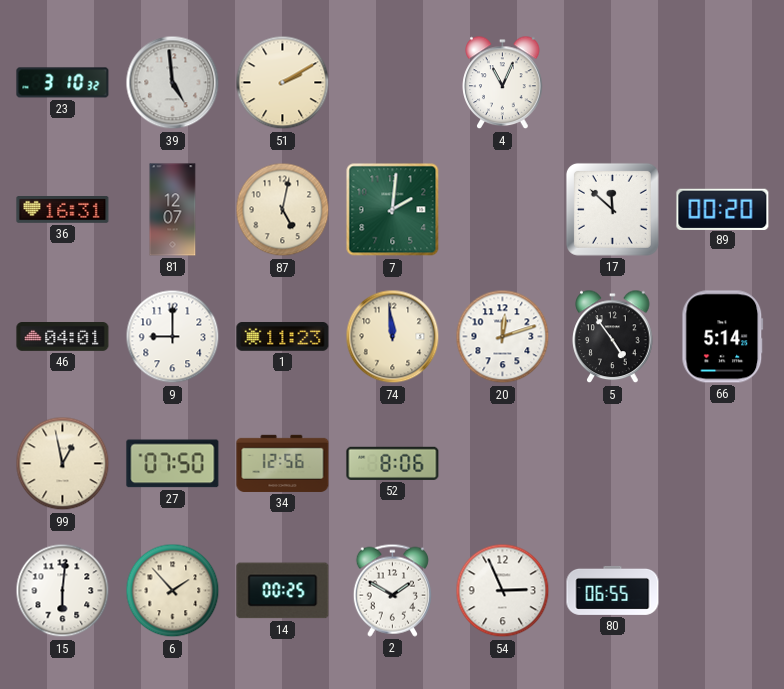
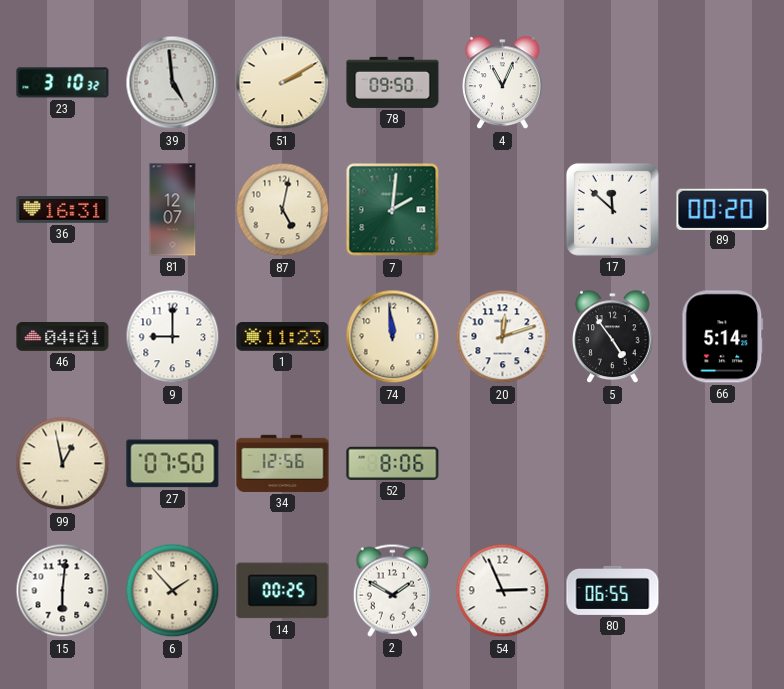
78: none -> 09:50 (393, 82)
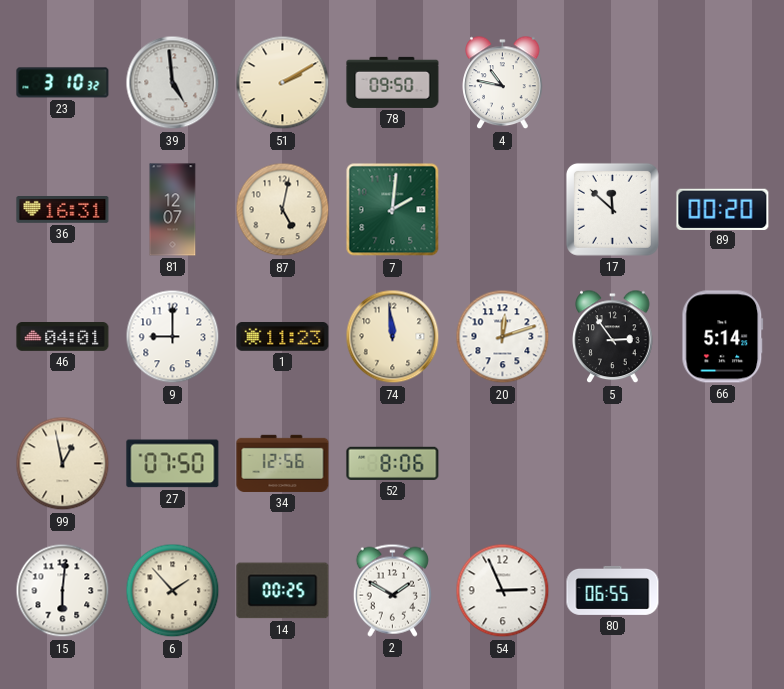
4: 11:04 -> 10:47 (503, 83)
5: 4:54 -> 2:54 (613, 337)
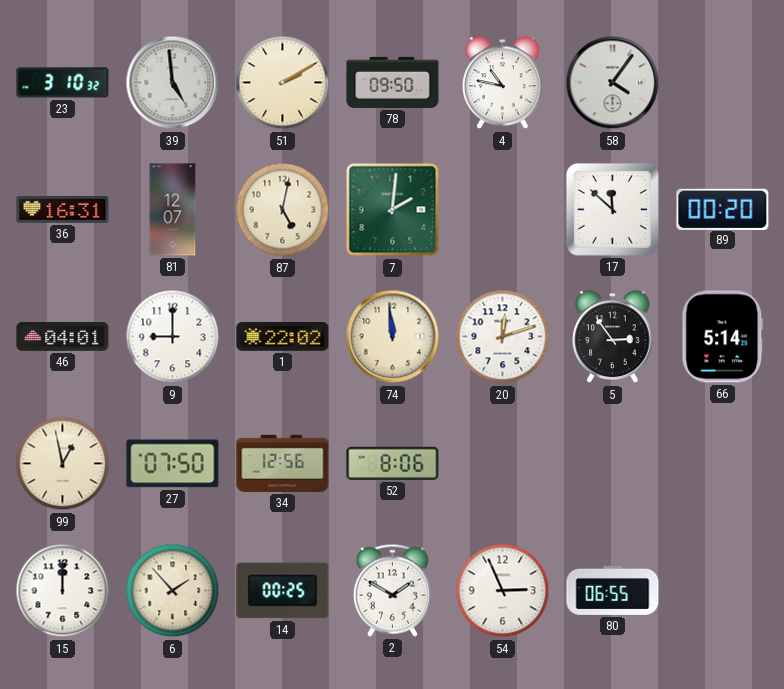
58: none -> 4:06 (613, 83)
1: 11:23 -> 22:02 (283, 337)
15: 6:01 -> 12:00 (63, 591)
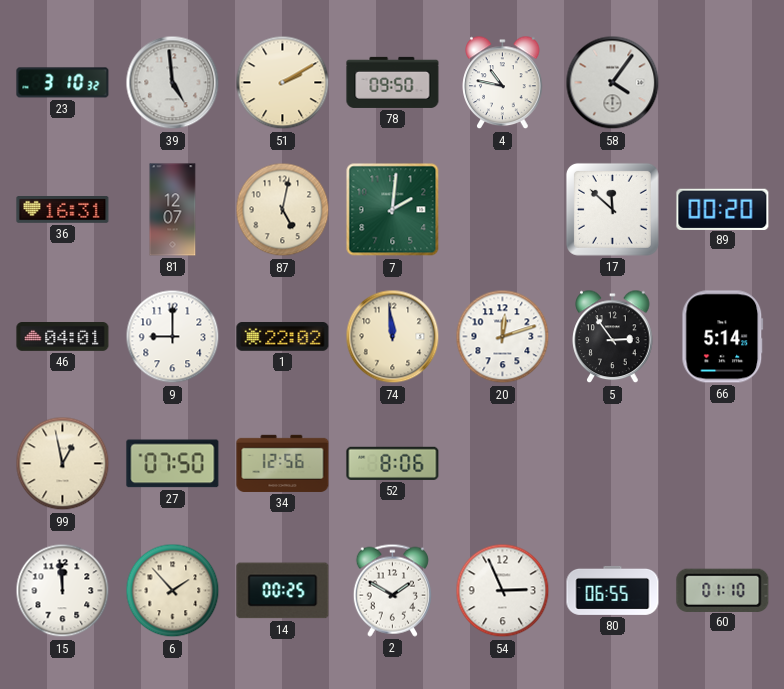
15: 12:00 -> 11:59 (63, 591)
60: none -> 01:10 (723, 590)
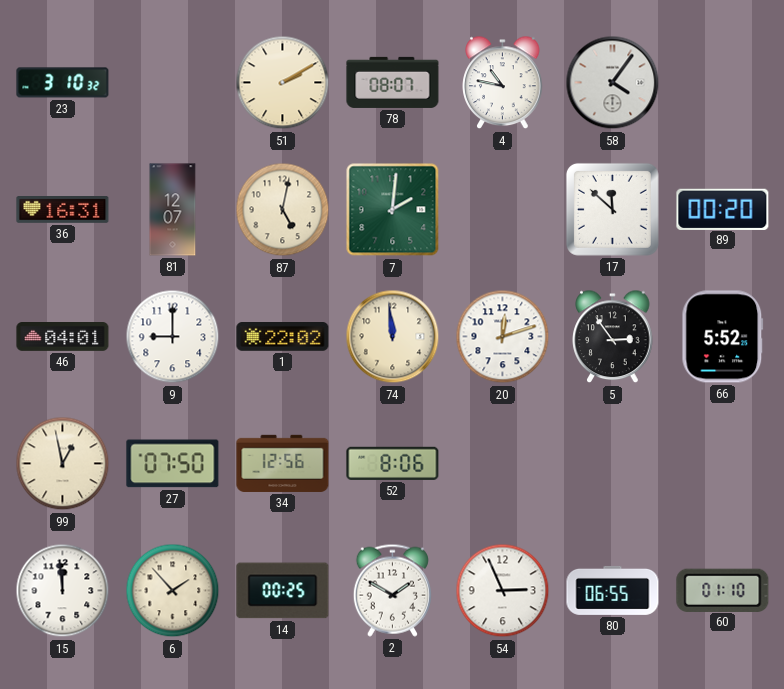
39: 4:59 -> none (173, 83)
78: 09:50 -> 08:07 (393, 82)
66: 5:14 -> 5:52 (723, 337)
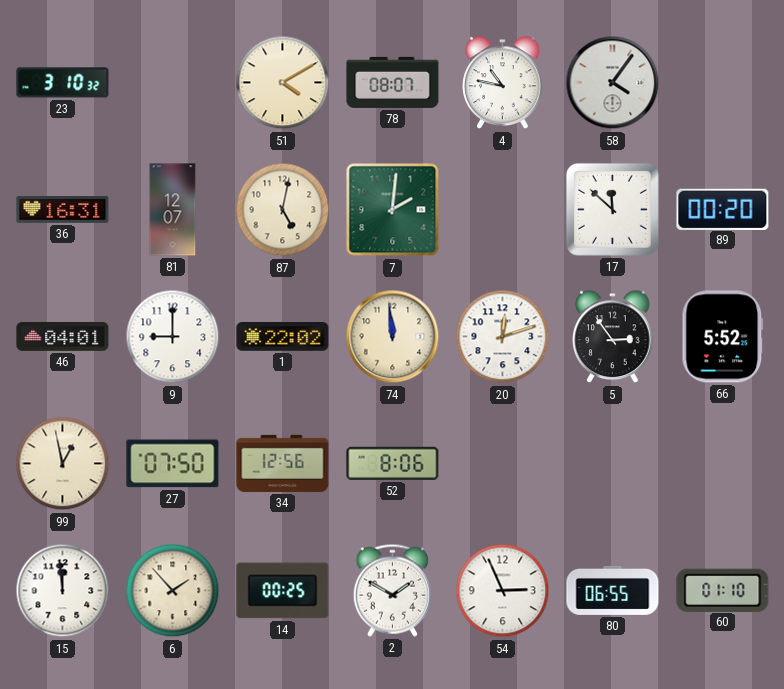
51: 2:10 -> 4:10 (283, 83)
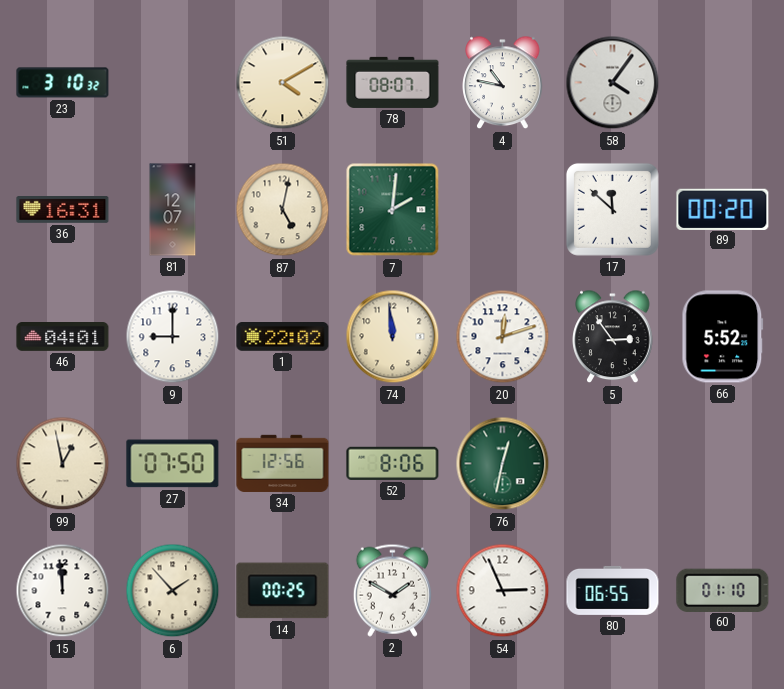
76: none -> 12:32 (503, 464)
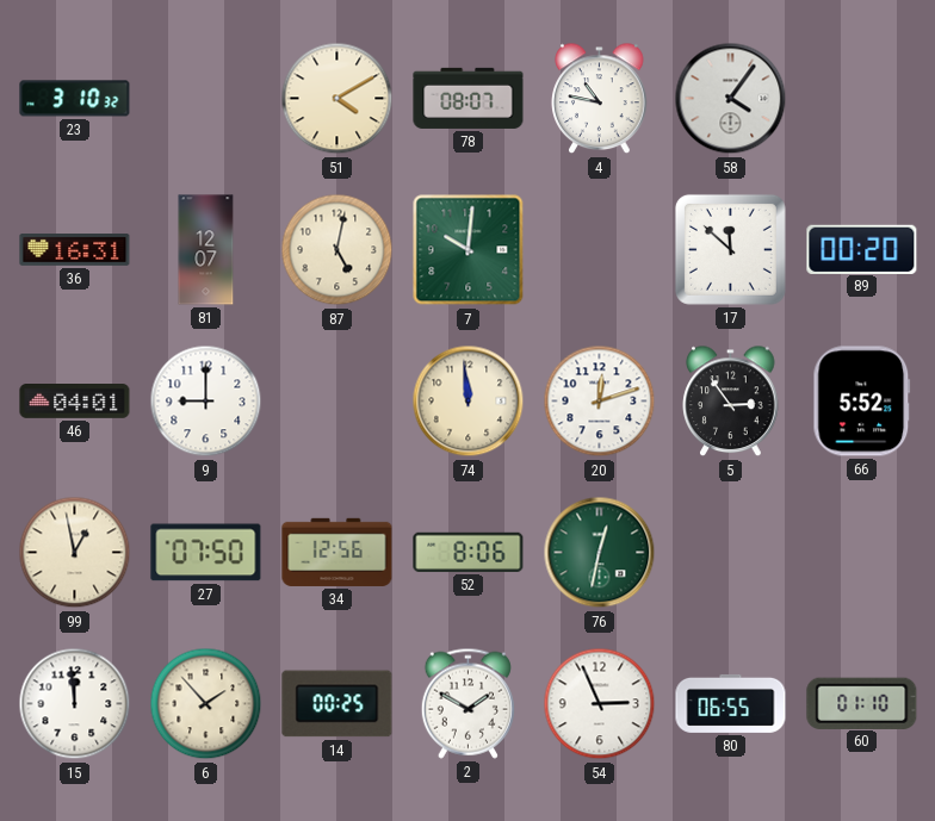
7: 2:01 -> 10:01 (469, 250)
1: 22:02 -> none (283, 337)
